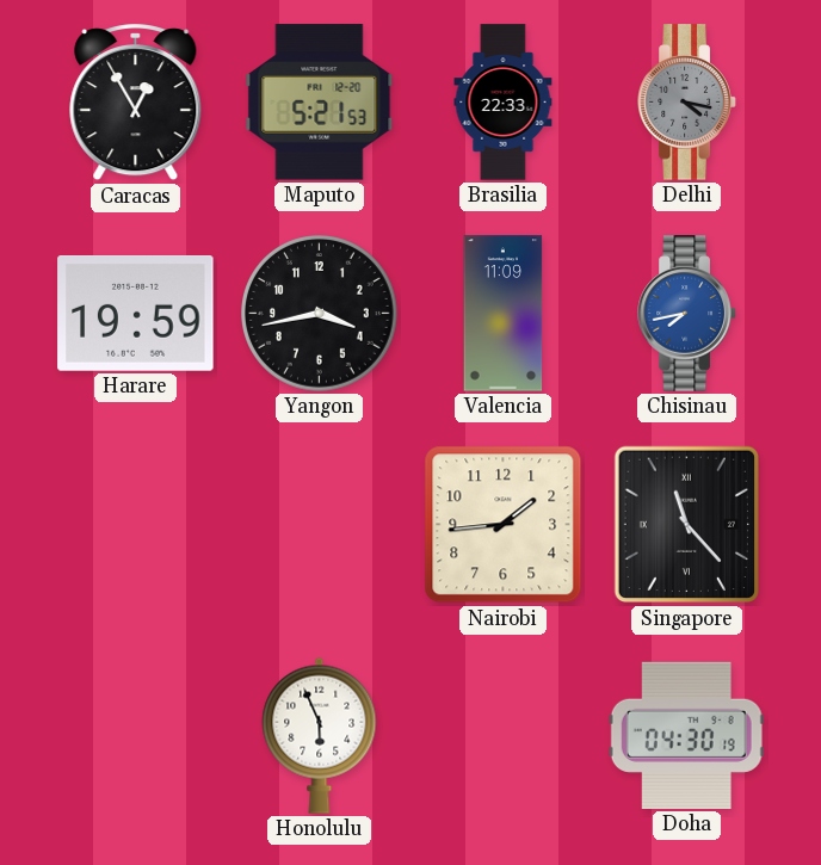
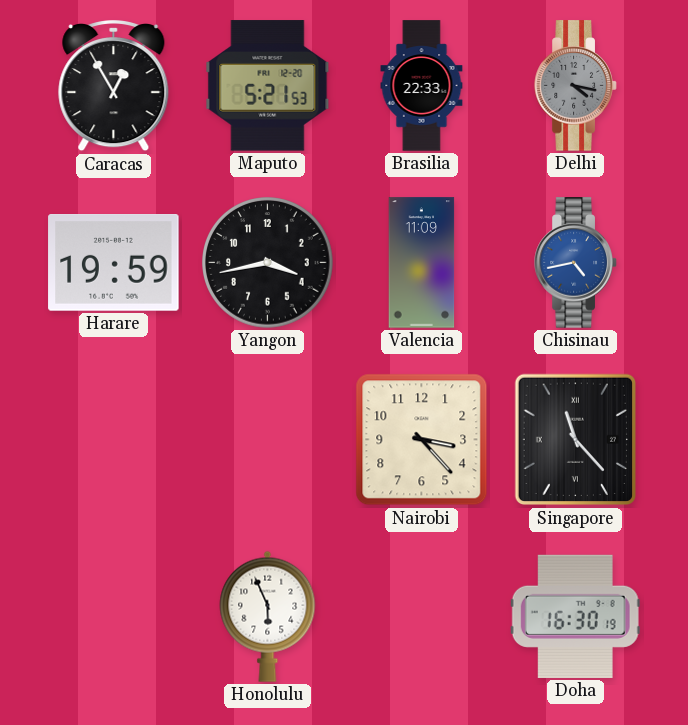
Chisinau: 7:43 -> 4:43 (576, 263)
Nairobi: 1:44 -> 3:23 (422, 440)
Doha: 04:30 -> 16:30 (575, 616)
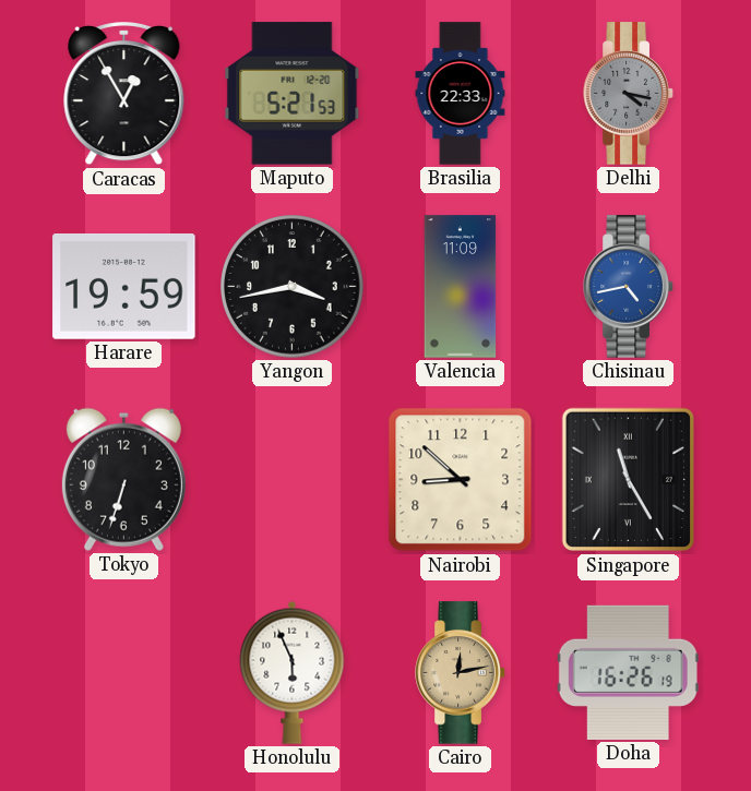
Tokyo: none -> 6:33 (123, 479)
Nairobi: 3:23 -> 8:52 (461, 480)
Singapore: 11:23 -> 11:25 (628, 480)
Cairo: none -> 12:13 (461, 673)
Doha: 16:30 -> 16:26 (628, 672)
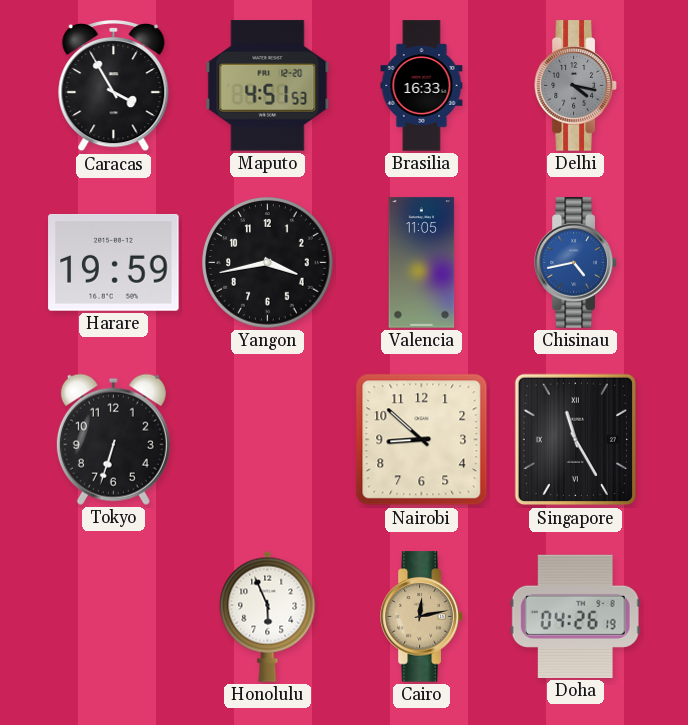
Caracas: 12:55 -> 3:55 (114, 87)
Maputo: 5:21 -> 4:51 (268, 86)
Brasilia: 22:33 -> 16:33 (422, 86)
Valencia: 11:09 -> 11:05 (422, 263)
Doha: 16:26 -> 04:26 (575, 616)
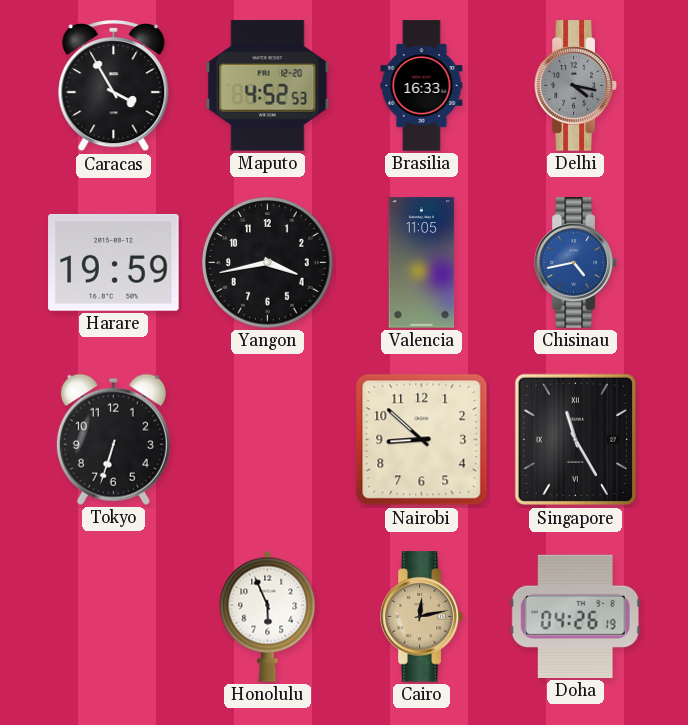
Maputo: 4:51 -> 4:52 (268, 86)
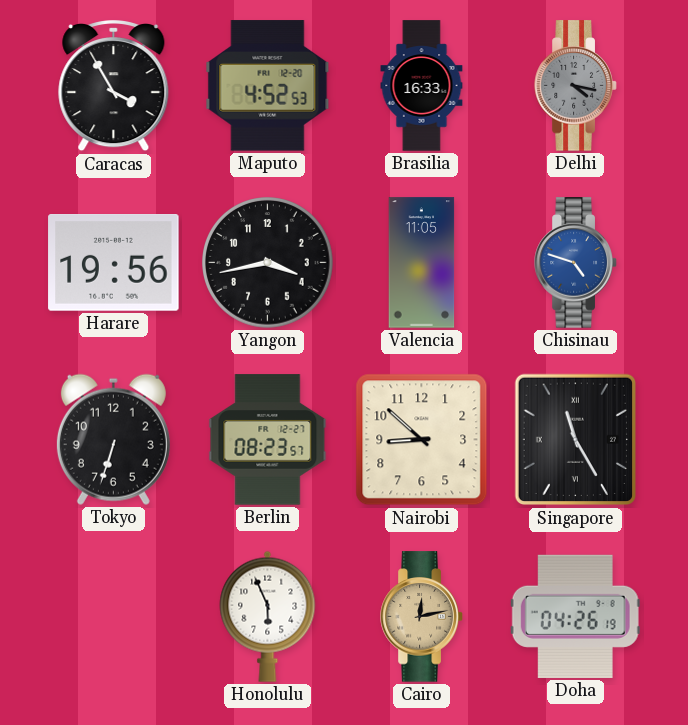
Harare: 19:59 -> 19:56 (114, 263)
Chisinau: 4:43 -> 4:48 (576, 263)
Berlin: none -> 08:23 (268, 440)
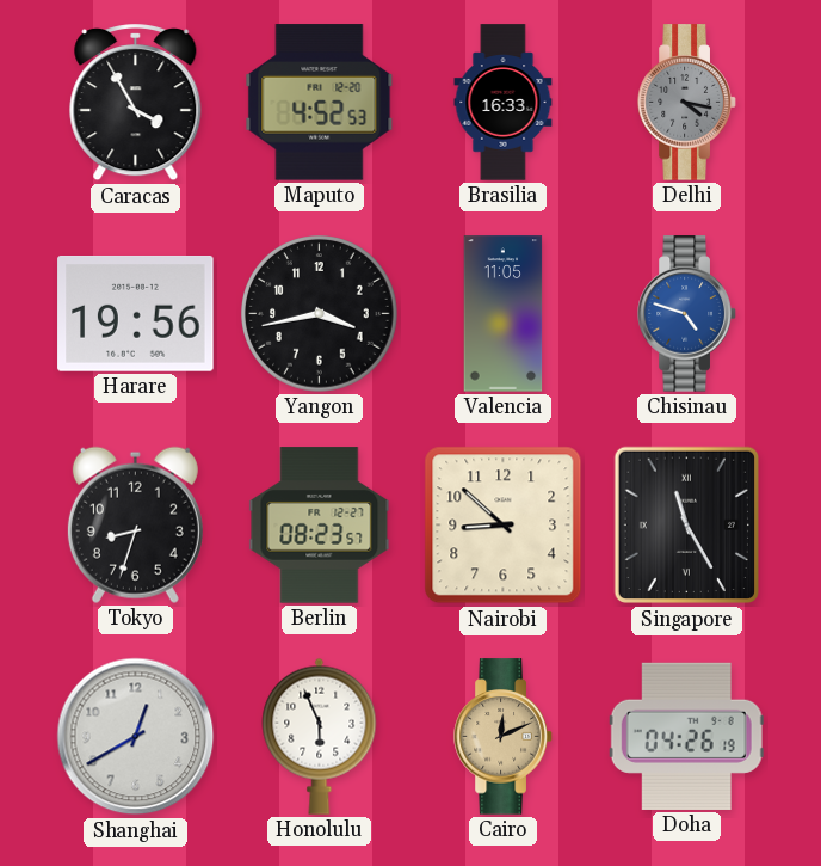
Tokyo: 6:33 -> 8:33 (135, 524)
Shanghai: none -> 12:40 (136, 737)
Cairo: 12:13 -> 12:11 (504, 737)
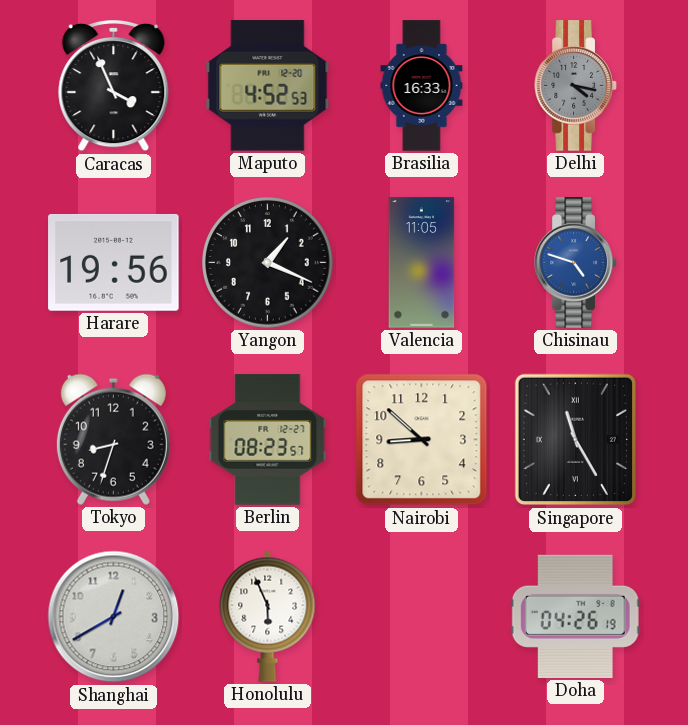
Caracas: 3:55 -> 3:56 (114, 87)
Yangon: 3:43 -> 1:19 (268, 263)
Cairo: 12:11 -> none (504, 737)
